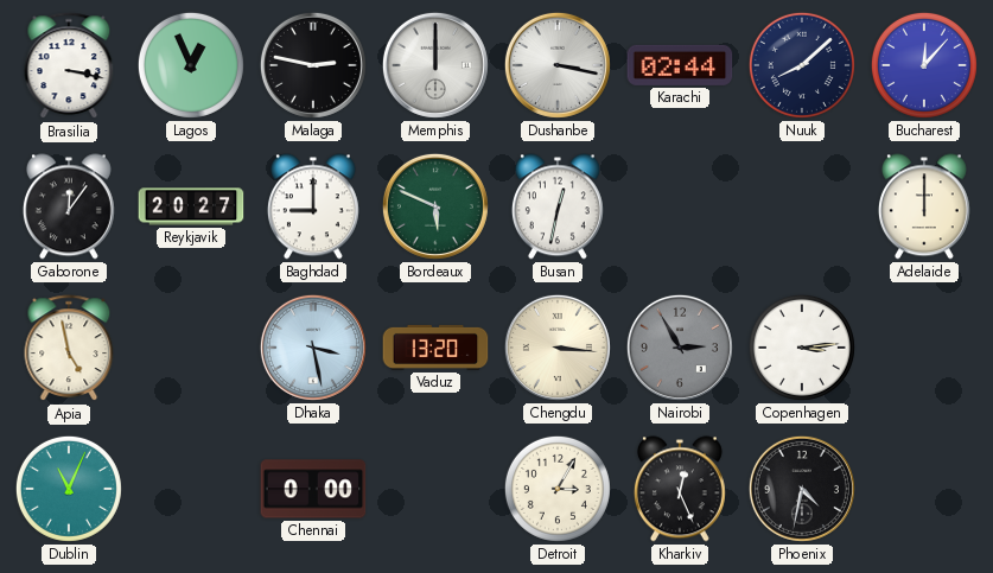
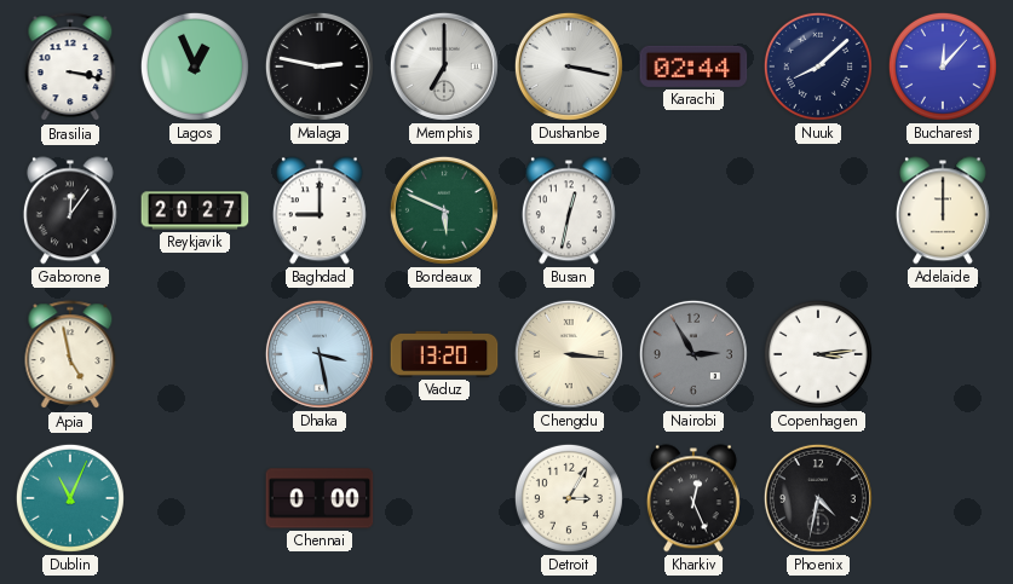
Memphis: 12:00 -> 7:00 (444, 67)
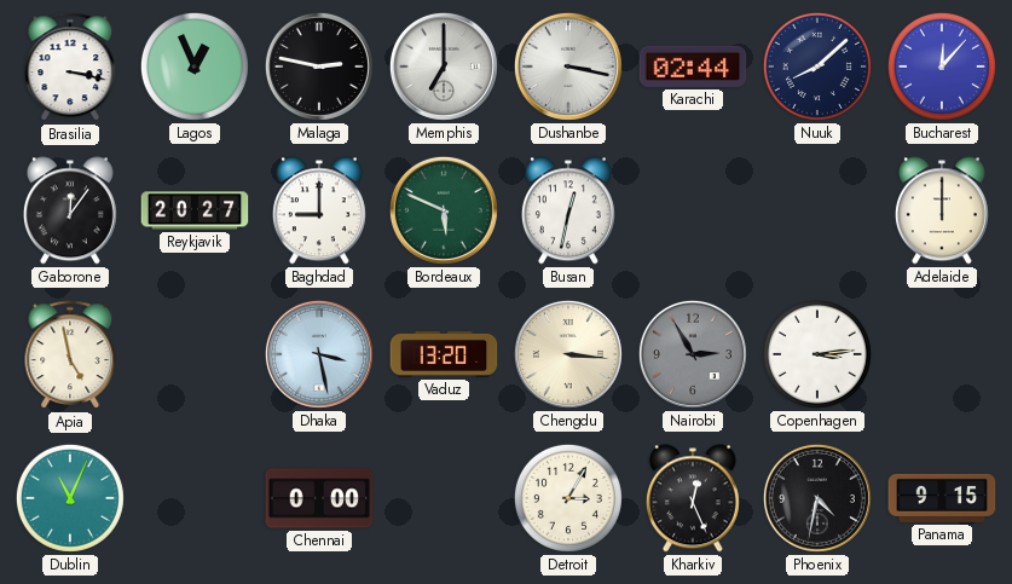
Panama: none -> 9:15 (942, 498)
